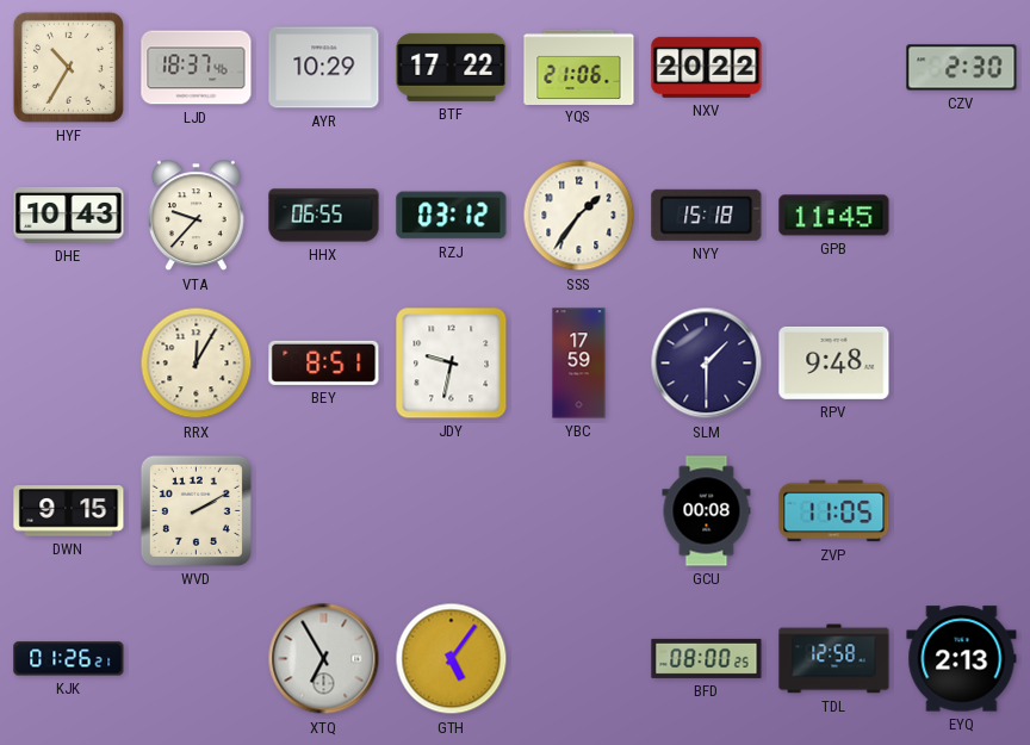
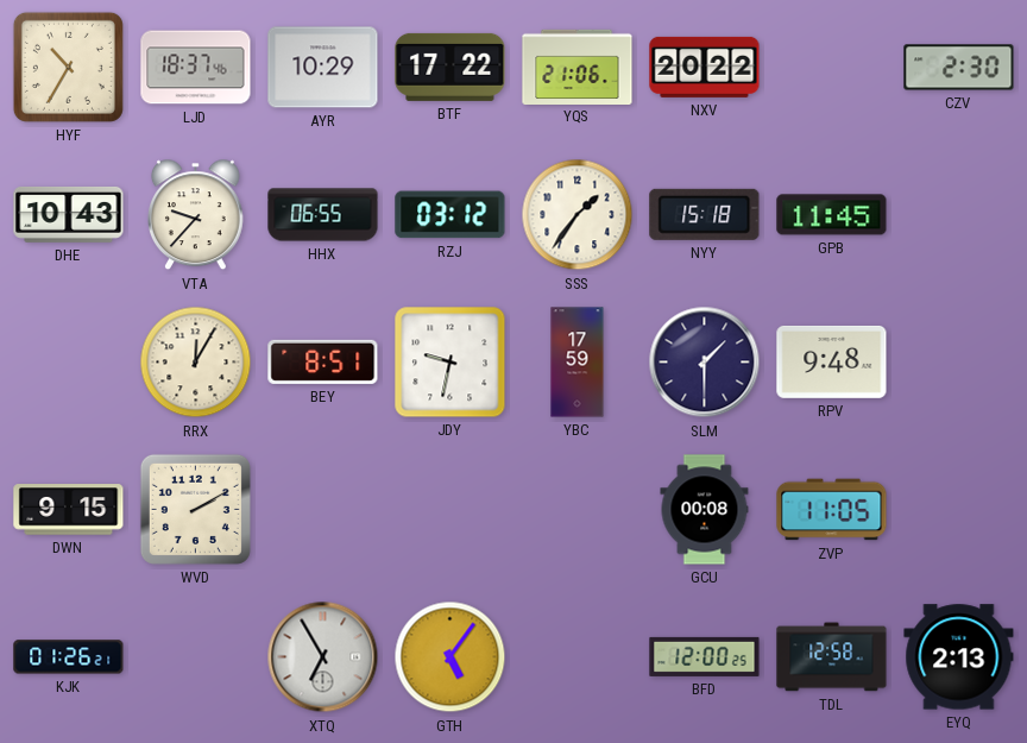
BFD: 08:00 -> 12:00 (705, 656)
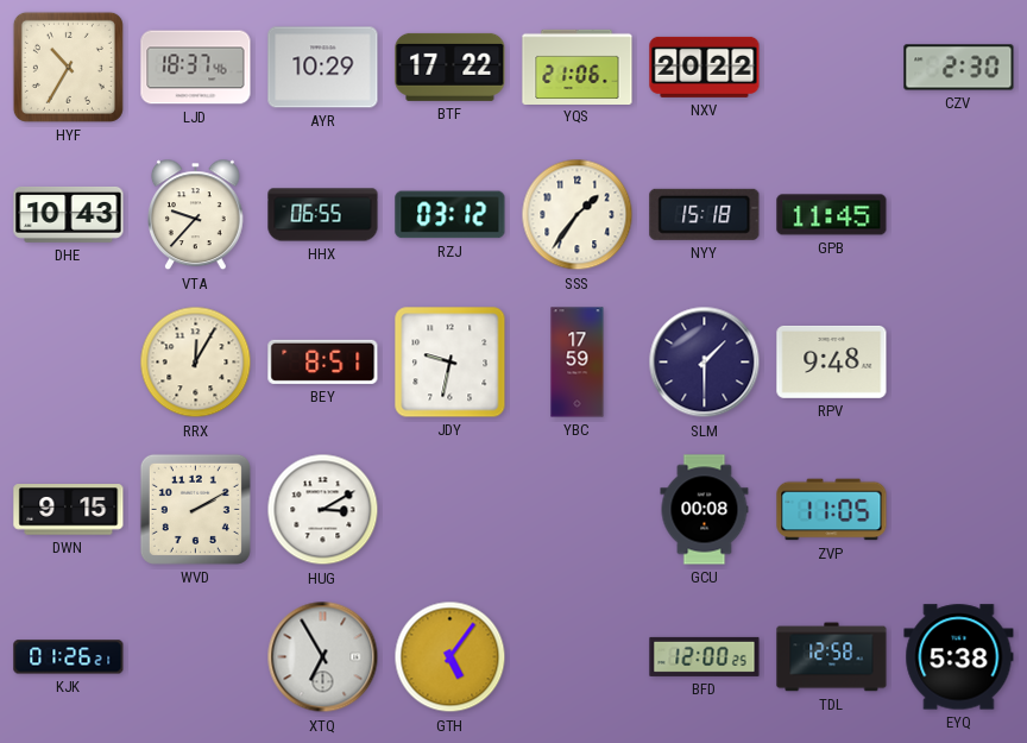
HUG: none -> 3:10 (323, 510)
EYQ: 2:13 -> 5:38 (959, 657)
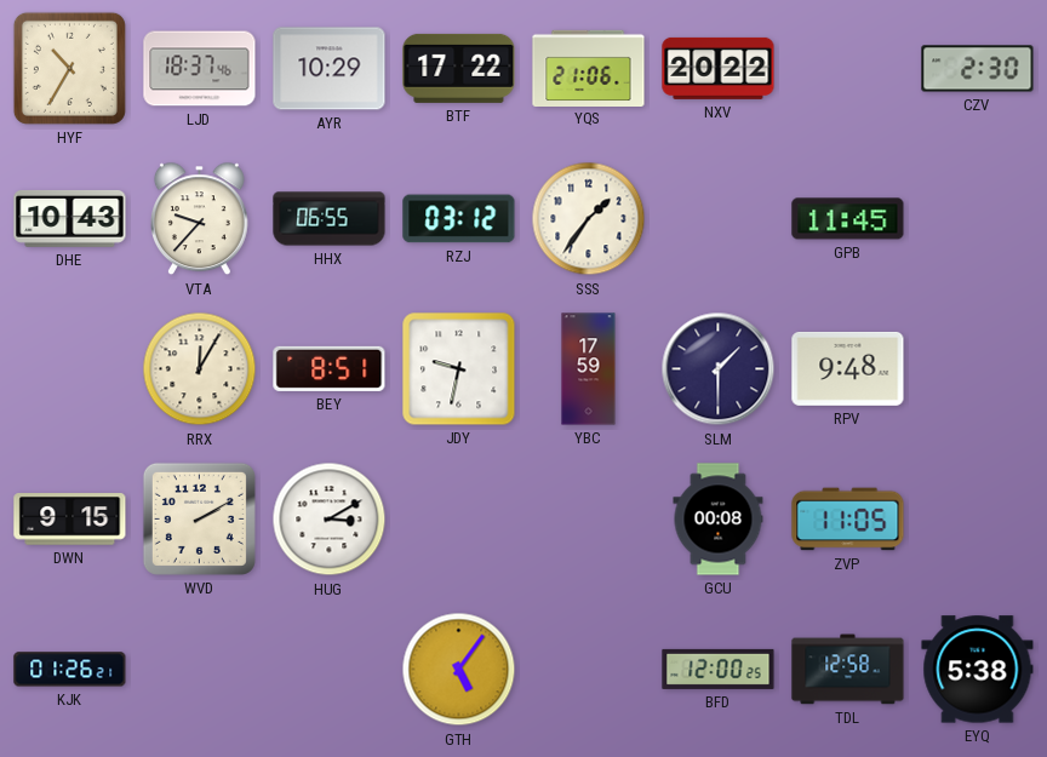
NYY: 15:18 -> none (705, 214)
XTQ: 6:55 -> none (323, 657)
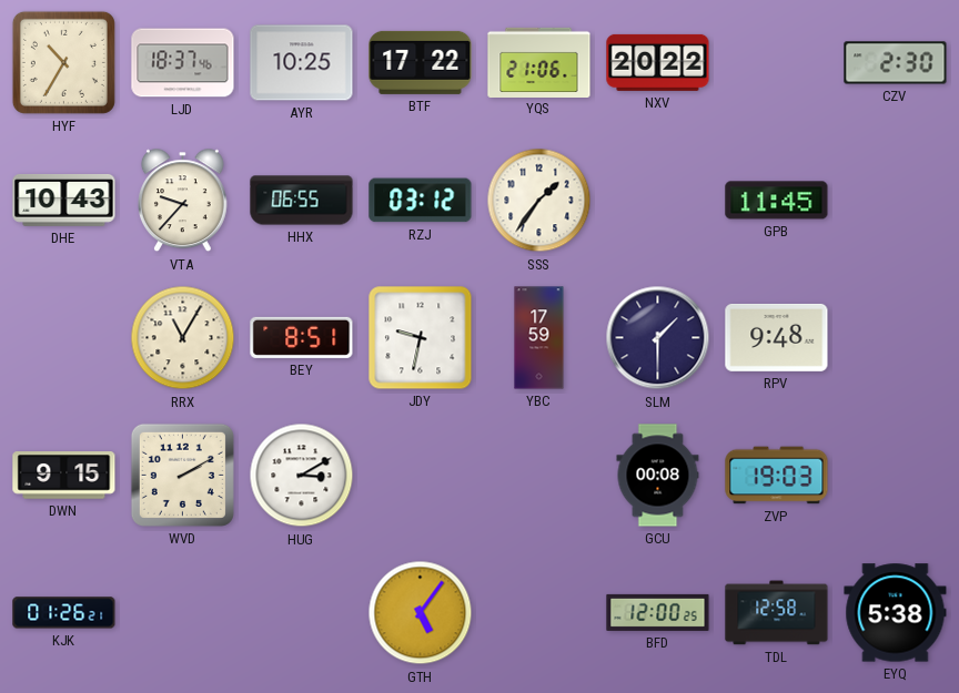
AYR: 10:29 -> 10:25 (302, 63)
RRX: 12:05 -> 11:05 (183, 338)
ZVP: 11:05 -> 19:03 (777, 476)
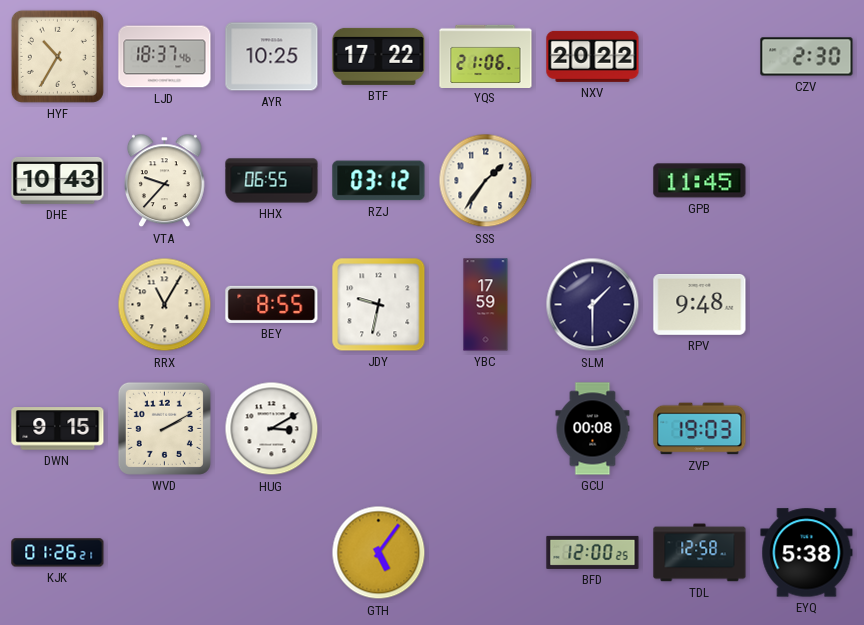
BEY: 8:51 -> 8:55 (272, 304)
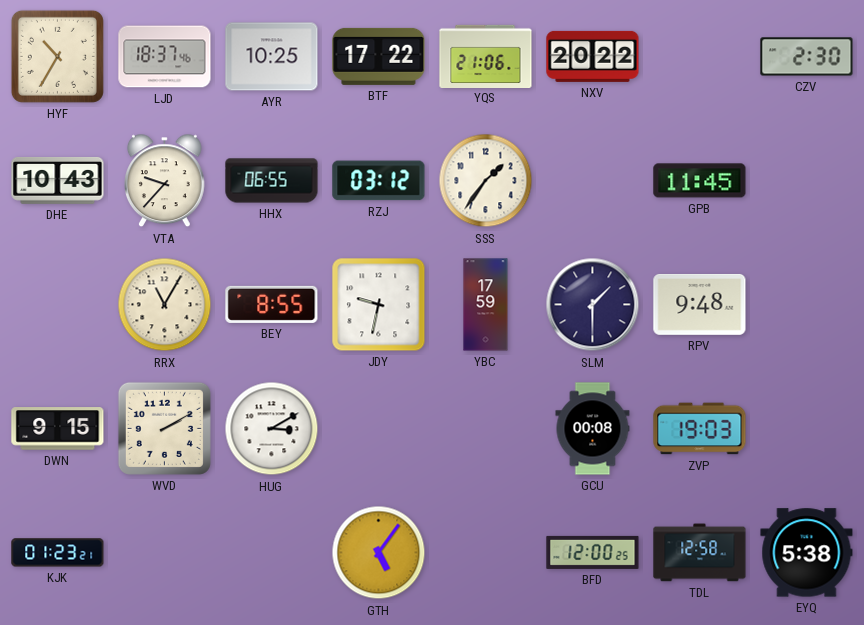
KJK: 01:26 -> 01:23 (58, 553)
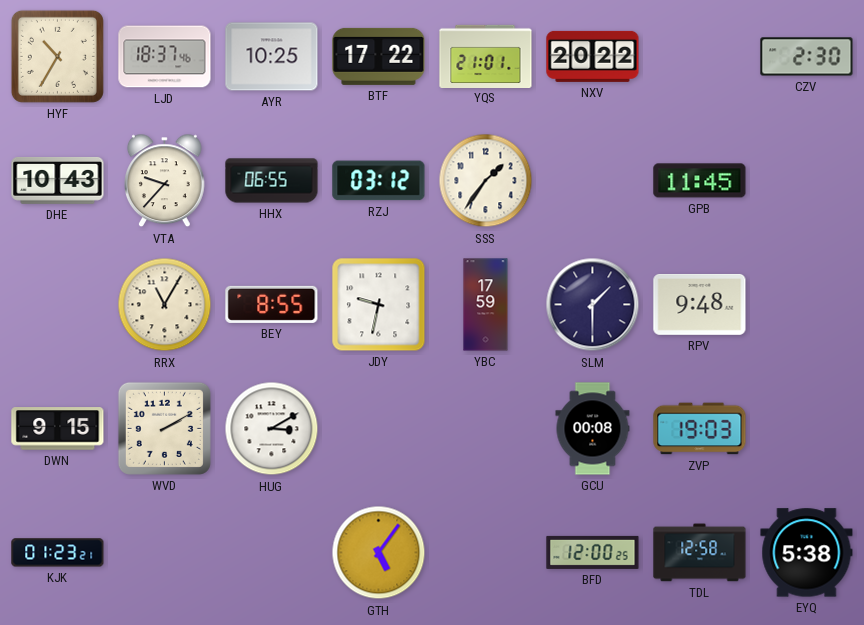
YQS: 21:06 -> 21:01 (486, 56)
